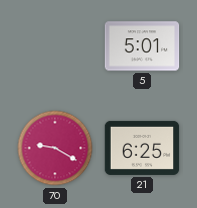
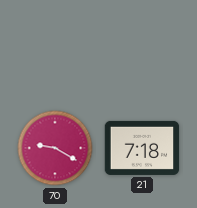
5: 5:01 -> none (142, 46)
21: 6:25 -> 7:18 (142, 148)
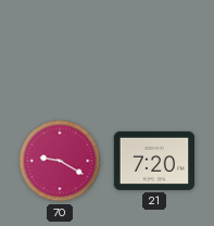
21: 7:18 -> 7:20 (154, 161)
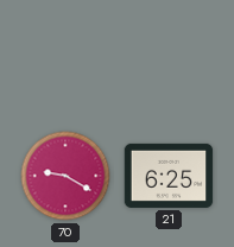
21: 7:20 -> 6:25 (169, 176)
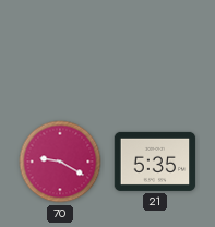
21: 6:25 -> 5:35 (155, 162)
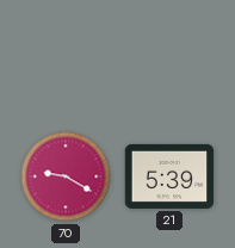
21: 5:35 -> 5:39 (169, 176)
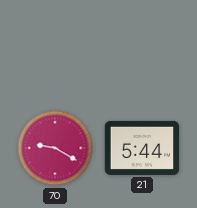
21: 5:39 -> 5:44 (142, 148)
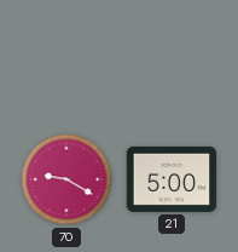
21: 5:44 -> 5:00 (172, 179)
